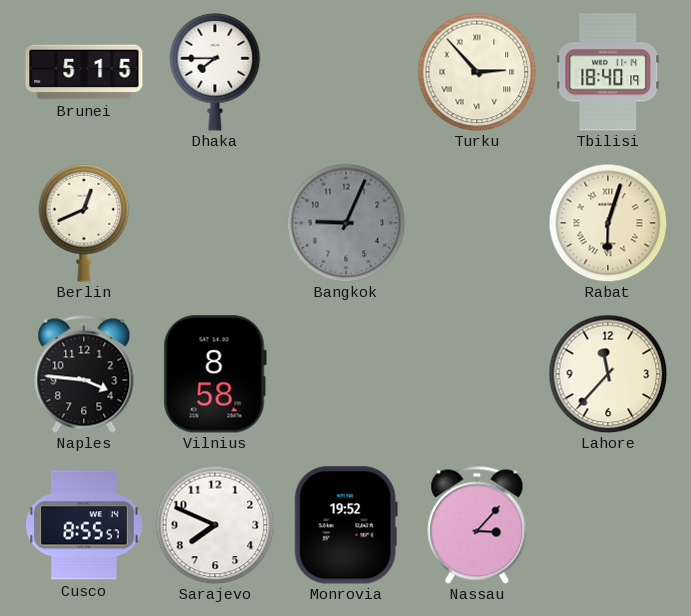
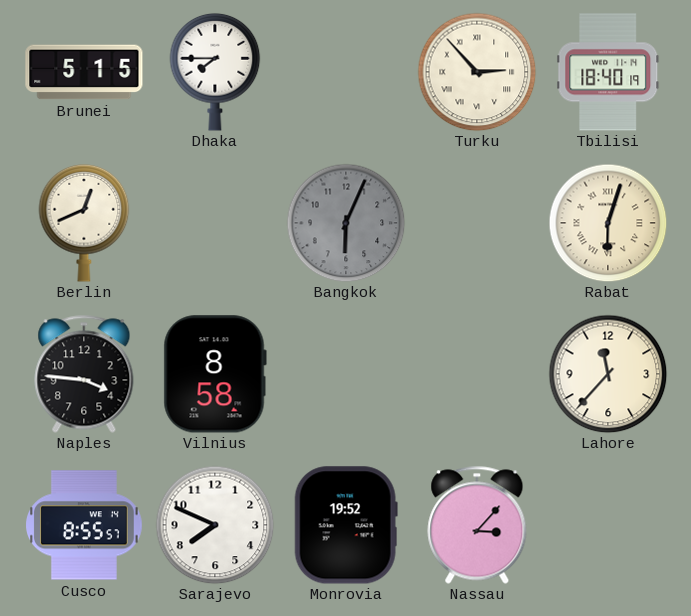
Bangkok: 9:04 -> 6:04 (346, 223)
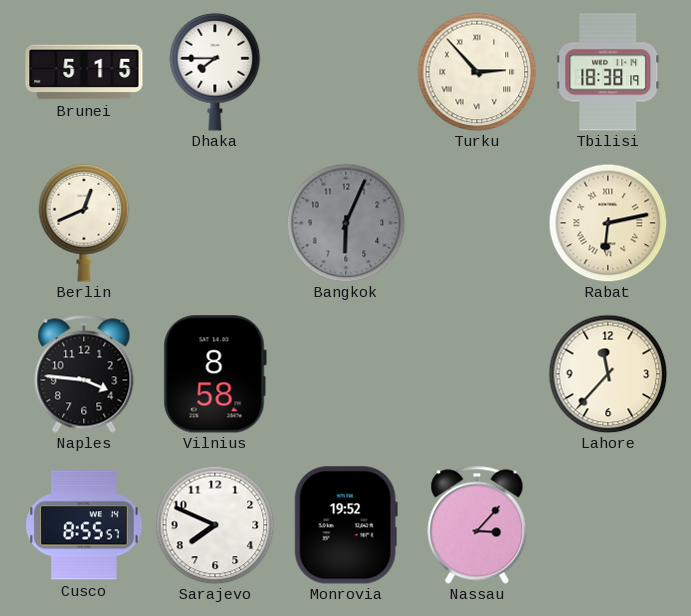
Tbilisi: 18:40 -> 18:38 (608, 72)
Rabat: 6:03 -> 6:13 (608, 223)
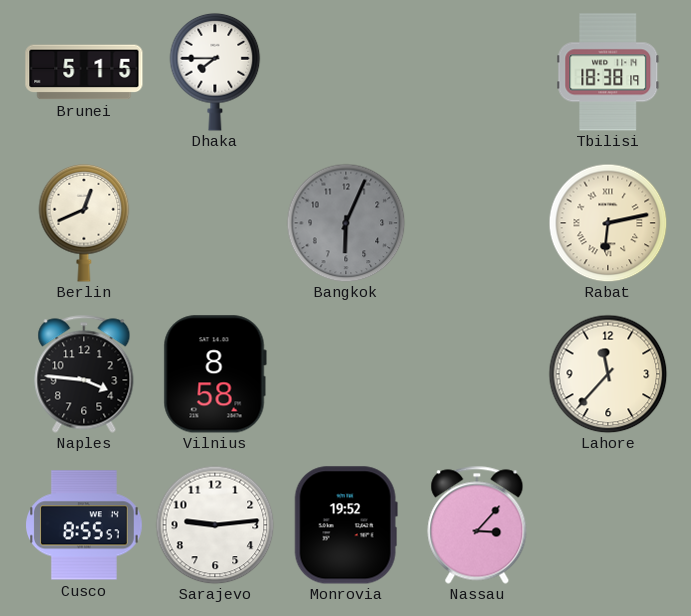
Turku: 2:53 -> none (477, 72)
Sarajevo: 7:49 -> 9:14 (215, 525)
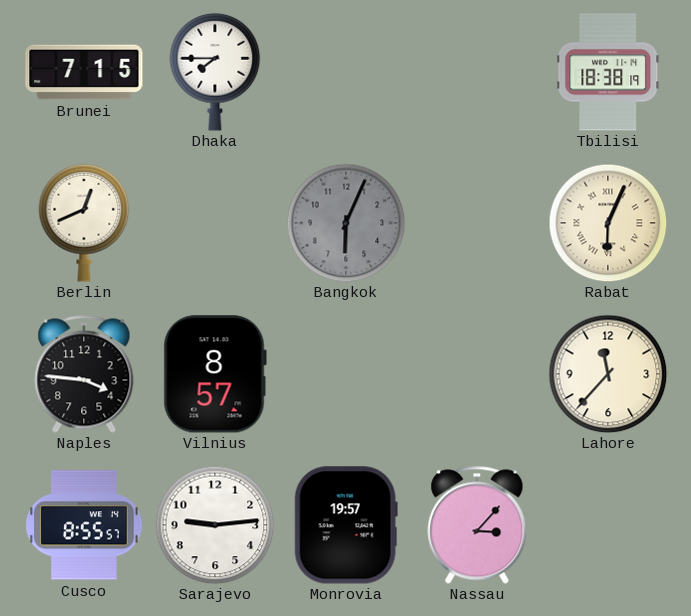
Brunei: 5:15 -> 7:15 (84, 72)
Rabat: 6:13 -> 6:04 (608, 223)
Vilnius: 8:58 -> 8:57 (215, 374)
Monrovia: 19:52 -> 19:57 (346, 525)
